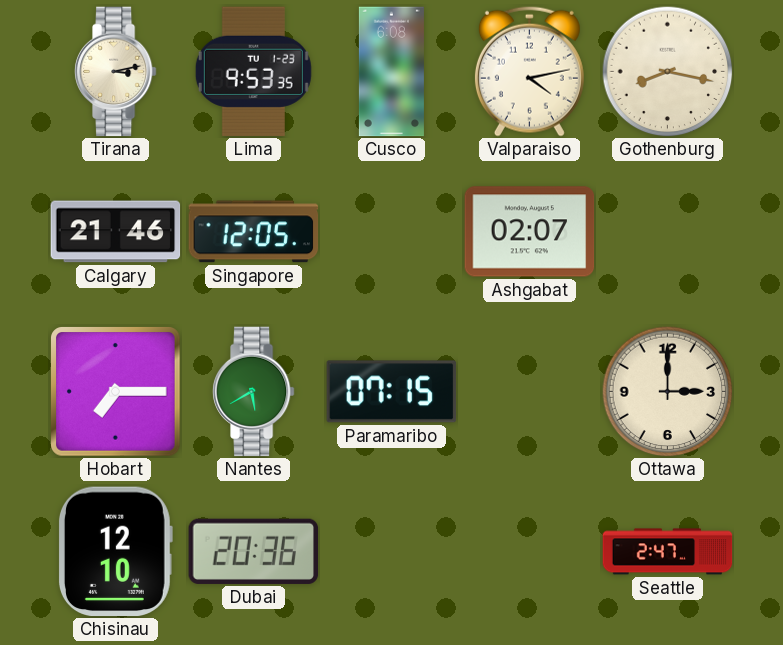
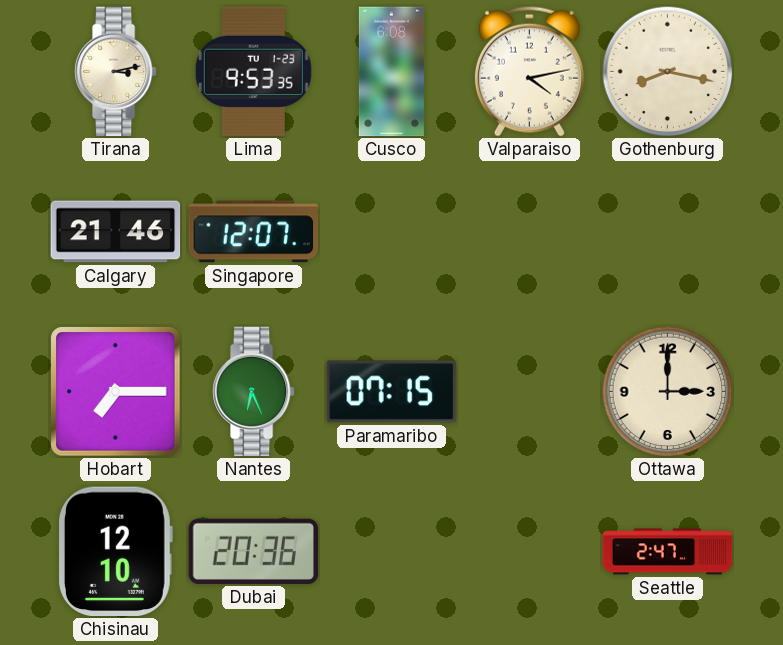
Singapore: 12:05 -> 12:07 (254, 232)
Ashgabat: 02:07 -> none (530, 232)
Nantes: 5:40 -> 6:26 (253, 392)
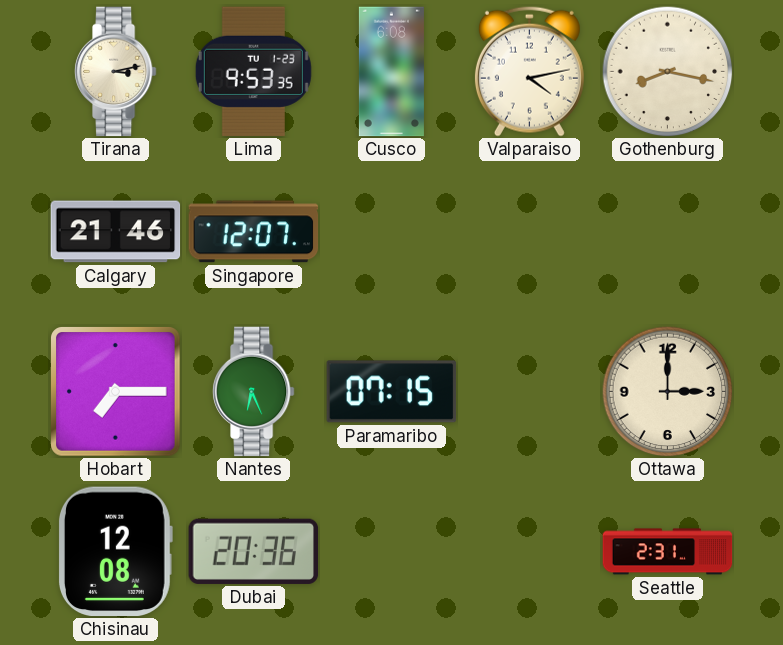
Chisinau: 12:10 -> 12:08 (115, 552)
Seattle: 2:47 -> 2:31 (668, 552)
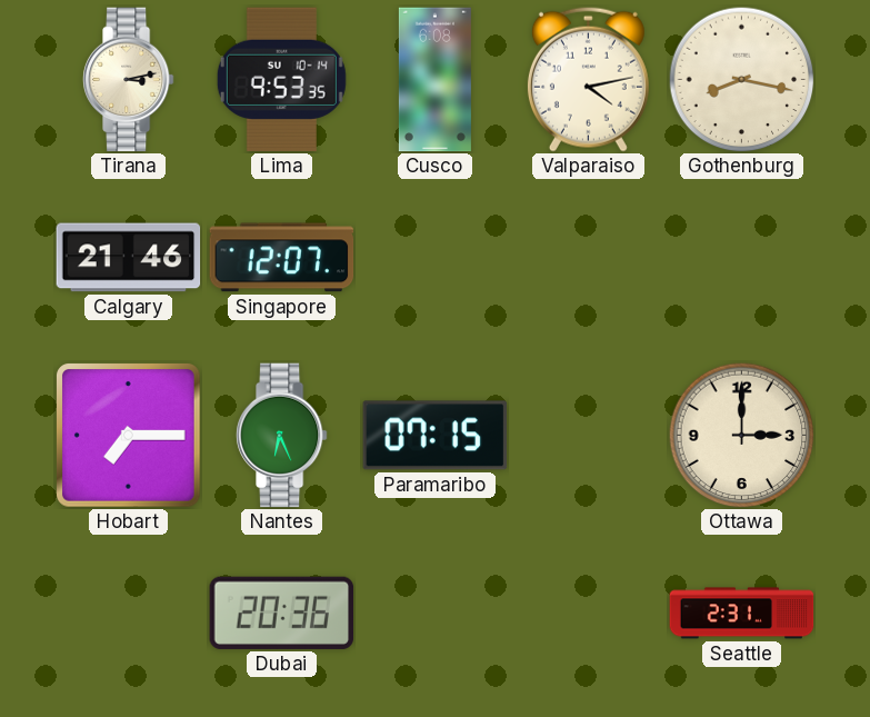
Lima date: TU 1-23 -> SU 10-14 (281, 80)
Chisinau: 12:08 -> none (115, 552)
